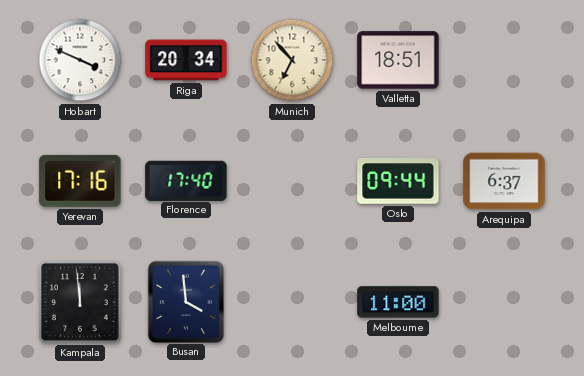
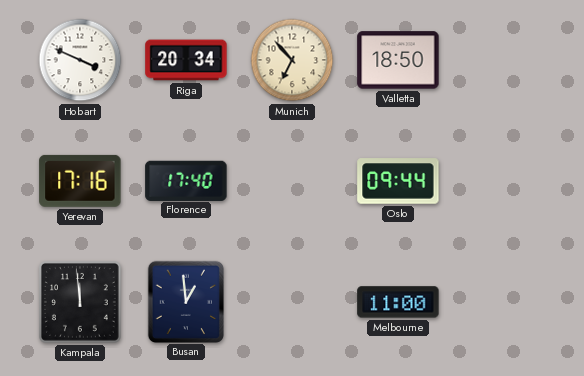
Valletta: 18:51 -> 18:50 (398, 60)
Arequipa: 6:37 -> none (504, 181)
Busan: 3:59 -> 12:59 (185, 301)
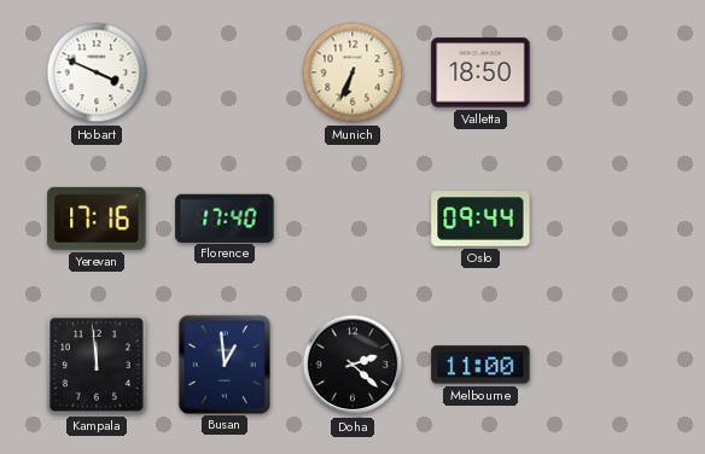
Riga: 20:34 -> none (186, 60)
Munich: 6:53 -> 6:34 (353, 72)
Doha: none -> 2:22 (353, 365)
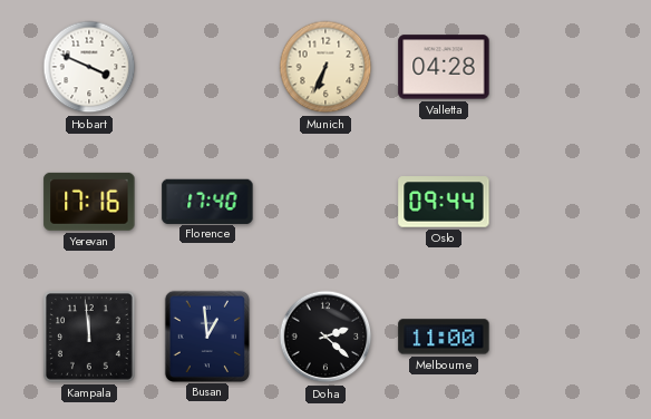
Valletta: 18:50 -> 04:28 (444, 67)
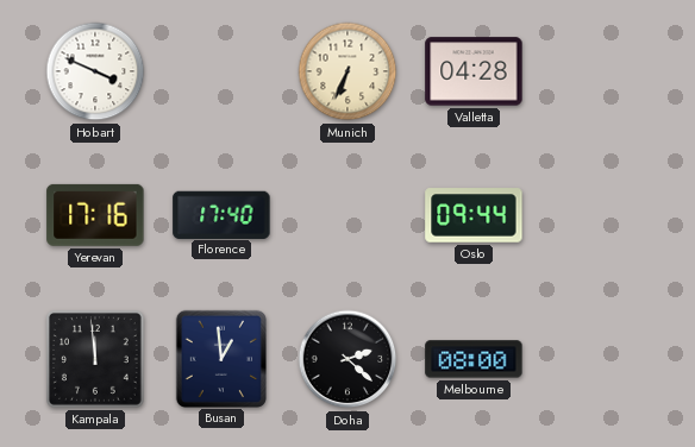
Melbourne: 11:00 -> 08:00 (474, 359)
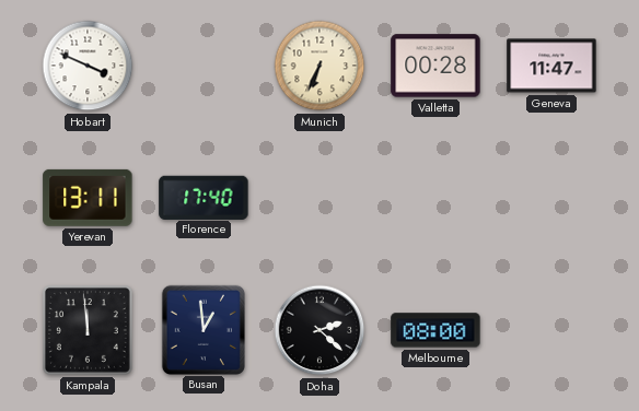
Valletta: 04:28 -> 00:28 (435, 66)
Geneva: none -> 11:47 (551, 66)
Yerevan: 17:16 -> 13:11 (88, 198)
Oslo: 09:44 -> none (474, 215)
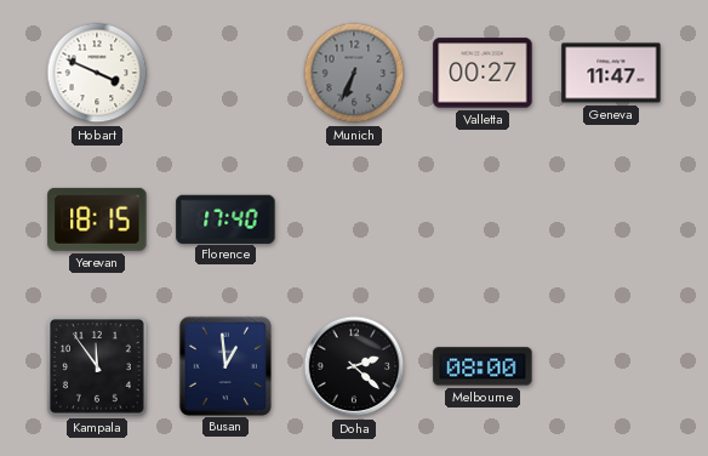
Munich dial: cream -> grey (354, 73)
Valletta: 00:28 -> 00:27 (483, 73)
Yerevan: 13:11 -> 18:15 (97, 220)
Kampala: 11:59 -> 11:54 (97, 366)
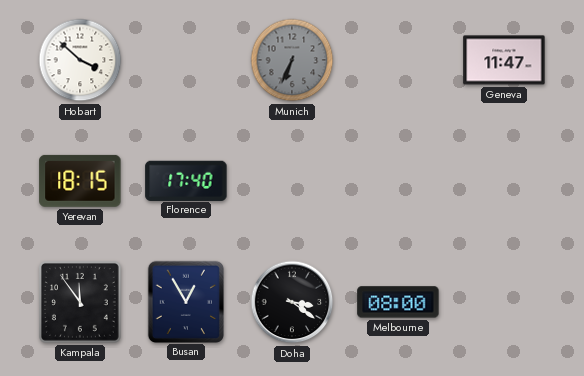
Hobart: 3:49 -> 3:52 (80, 60)
Valletta: 00:27 -> none (483, 73)
Busan: 12:59 -> 12:55 (185, 301)
Doha: 2:22 -> 3:21 (292, 302)
